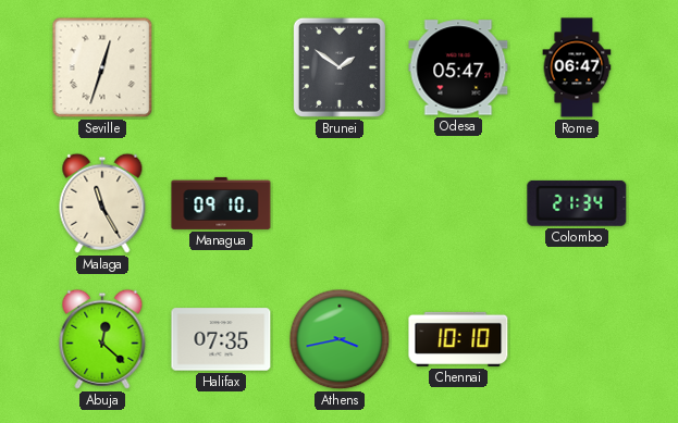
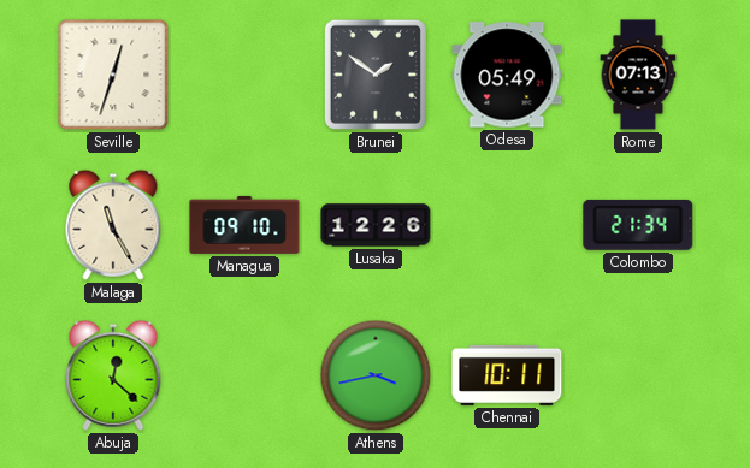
Odesa: 05:47 -> 05:49 (507, 75)
Rome: 06:47 -> 07:13 (638, 75)
Lusaka: none -> 12:26 (376, 225)
Halifax: 07:35 -> none (221, 339)
Chennai: 10:10 -> 10:11 (507, 375)
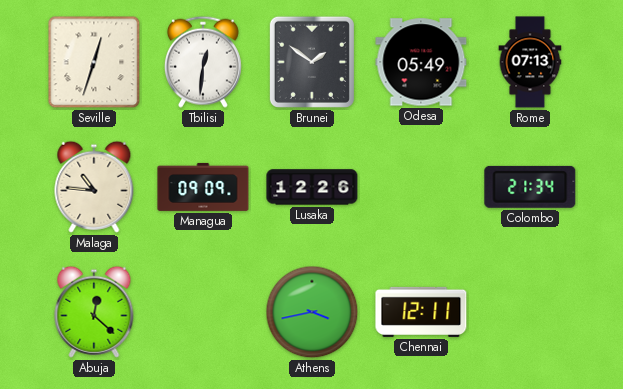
Tbilisi: none -> 12:31 (203, 62)
Malaga: 11:25 -> 10:46 (94, 187)
Managua: 09:10 -> 09:09 (203, 187)
Chennai: 10:11 -> 12:11 (421, 312)
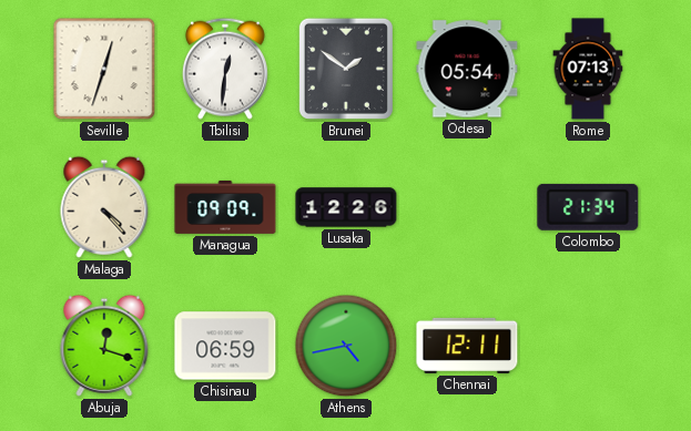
Odesa: 05:49 -> 05:54 (467, 69)
Malaga: 10:46 -> 4:23 (104, 207)
Abuja: 12:22 -> 12:18 (104, 346)
Chisinau: none -> 06:59 (225, 346)
Athens: 3:43 -> 4:43 (346, 346)
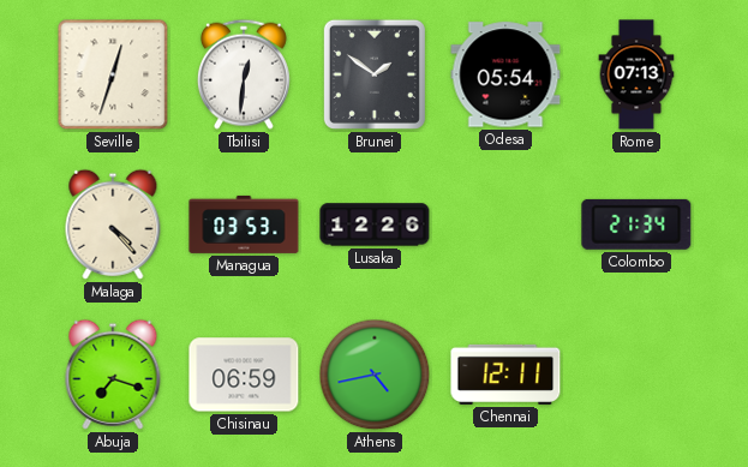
Managua: 09:09 -> 03:53 (244, 224)
Abuja: 12:18 -> 7:18 (113, 375)
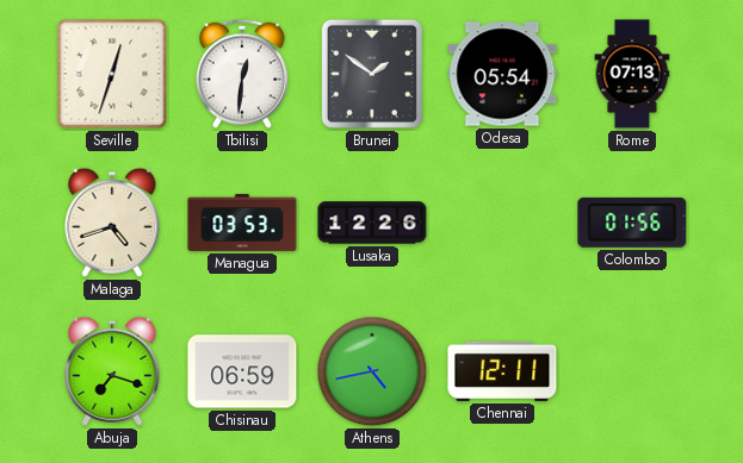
Malaga: 4:23 -> 4:42 (112, 223)
Colombo: 21:34 -> 01:56 (632, 223)
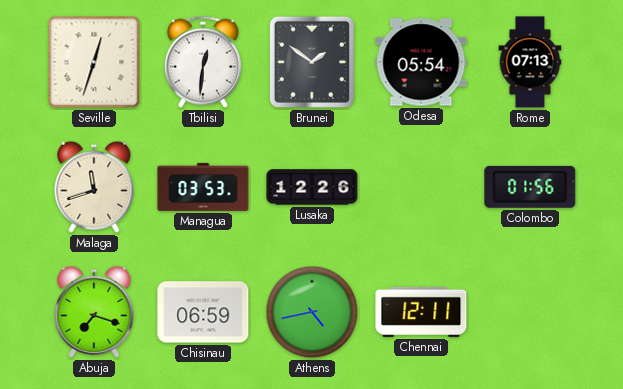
Malaga: 4:42 -> 11:42 (94, 187)
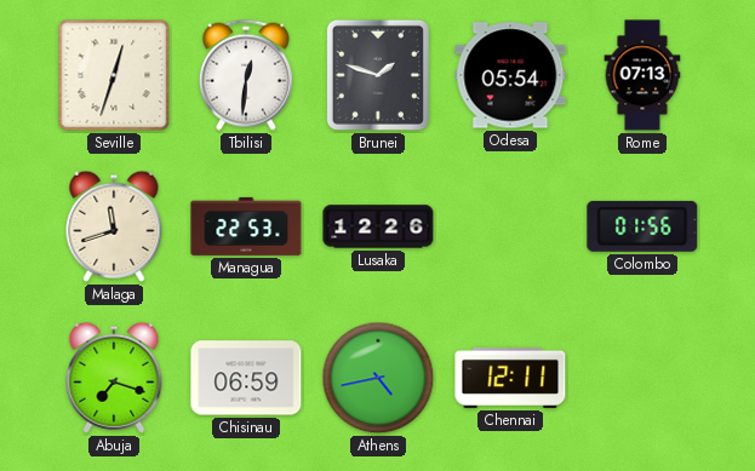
Brunei: 1:51 -> 1:48 (378, 75)
Managua: 03:53 -> 22:53 (246, 226)
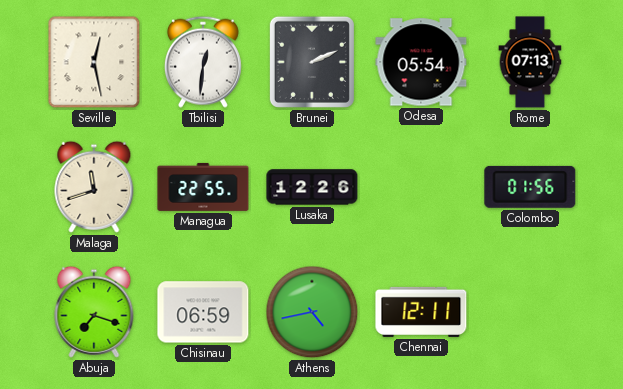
Seville: 12:33 -> 12:28 (94, 62)
Brunei: 1:48 -> 2:11 (312, 62)
Managua: 22:53 -> 22:55 (203, 187)
